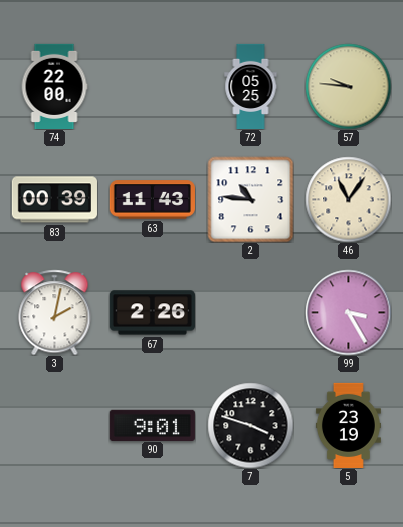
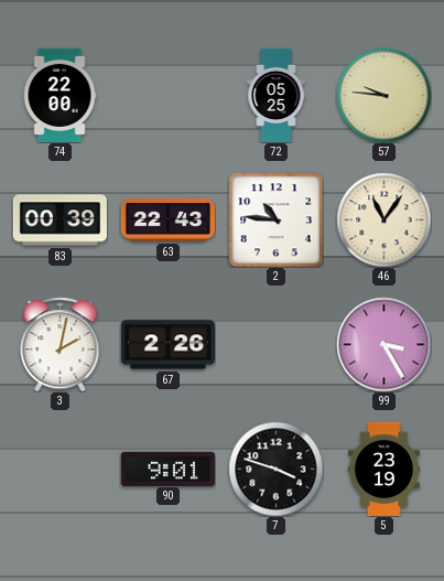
63: 11:43 -> 22:43 (167, 220)
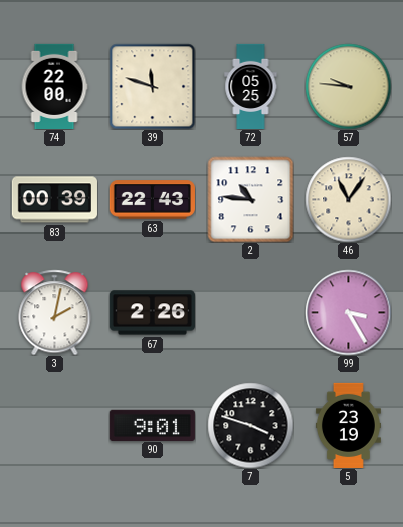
39: none -> 11:48 (152, 86)
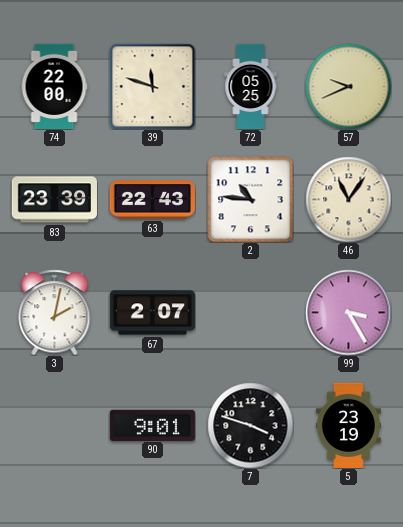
57: 9:46 -> 9:41 (348, 86)
83: 00:39 -> 23:39 (54, 200)
67: 2:26 -> 2:07 (152, 313)
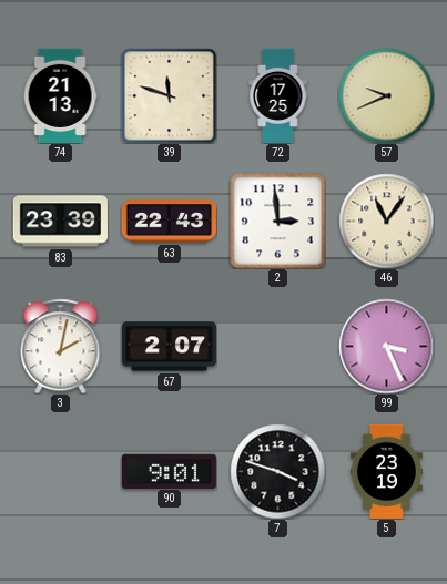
74: 22:00 -> 21:13 (60, 95)
72: 05:25 -> 17:25 (278, 95)
2: 10:46 -> 2:59 (277, 221)
99: 3:25 -> 3:26 (386, 346)
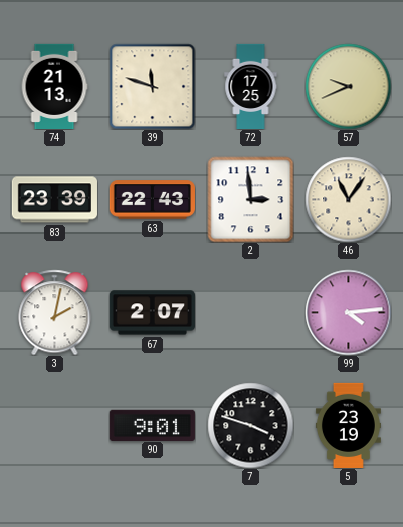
99: 3:26 -> 4:14 (348, 312)
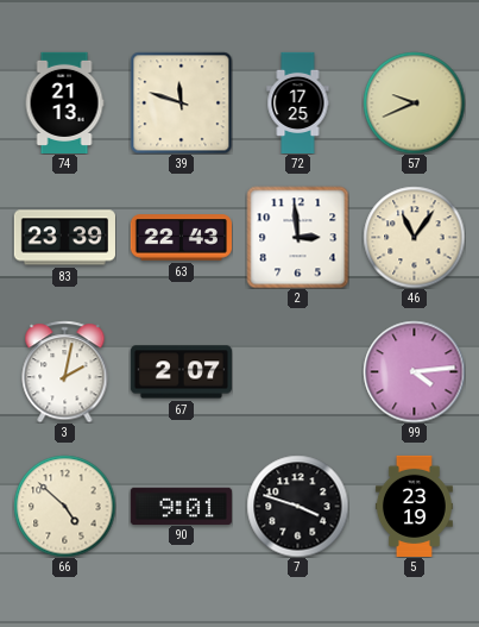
66: none -> 4:52 (64, 506)
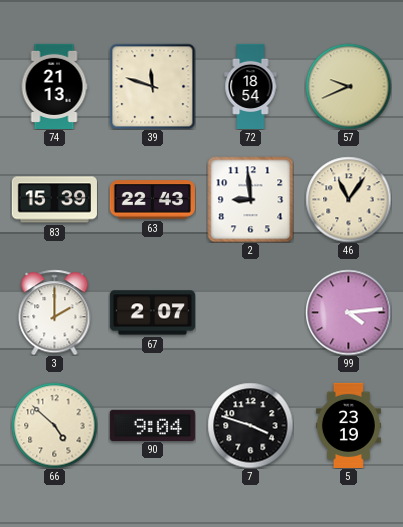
72: 17:25 -> 18:54 (251, 86)
83: 23:39 -> 15:39 (54, 200)
2: 2:59 -> 8:59 (250, 199)
3: 2:02 -> 2:00 (55, 312)
90: 9:01 -> 9:04 (152, 425)
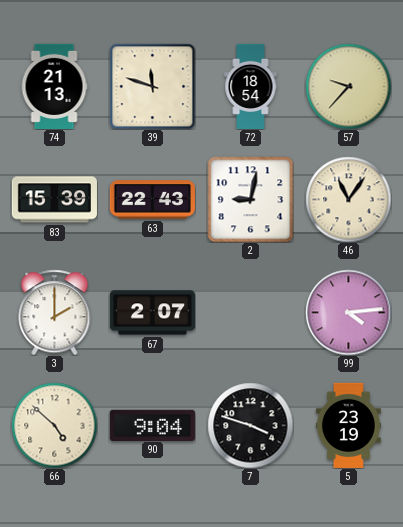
57: 9:41 -> 9:37 (348, 86)
2: 8:59 -> 9:02 (250, 199)
